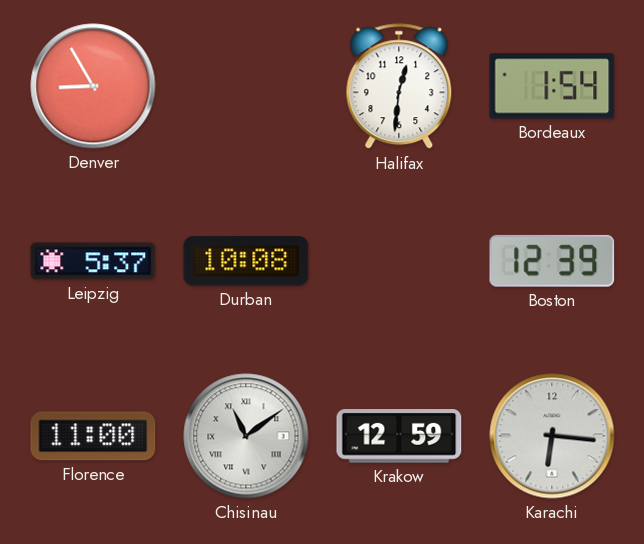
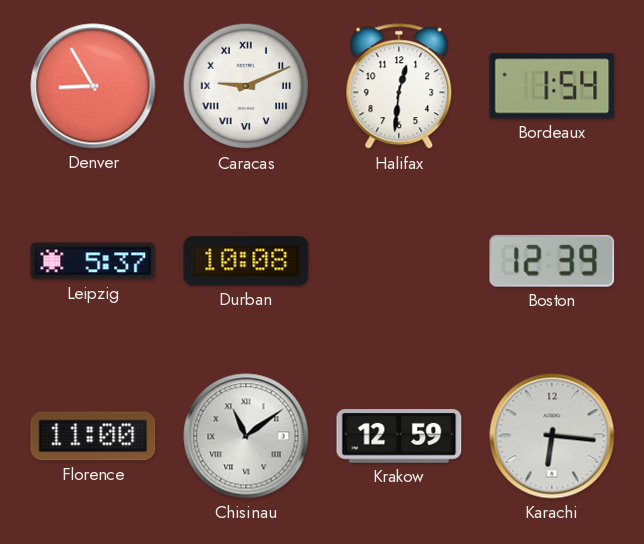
Caracas: none -> 9:11 (246, 86)
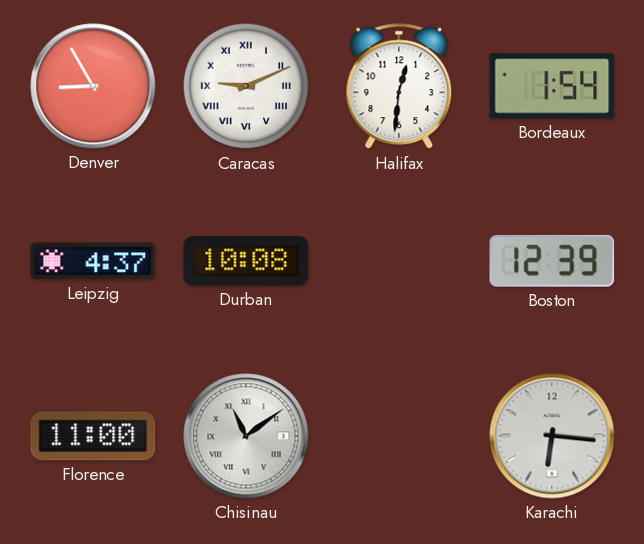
Leipzig: 5:37 -> 4:37 (93, 261)
Krakow: 12:59 -> none (399, 436)
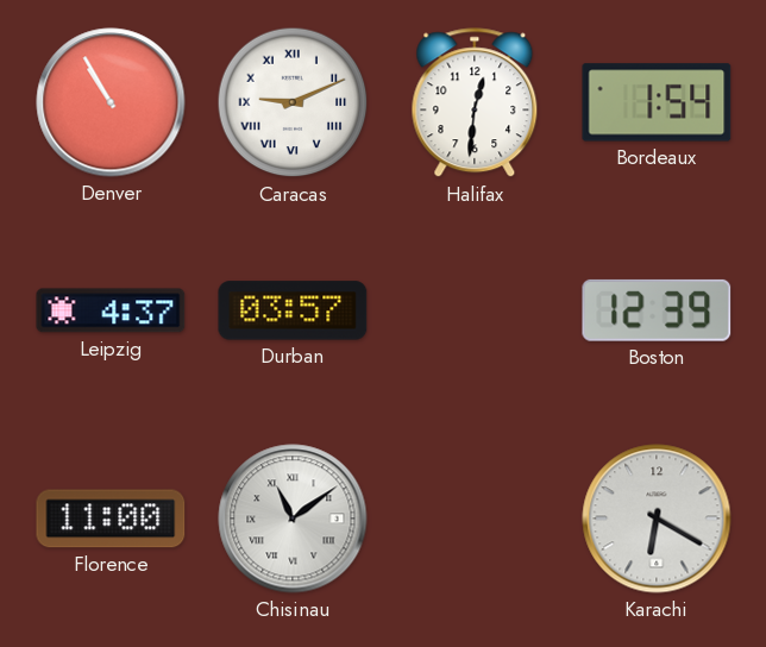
Denver: 8:55 -> 10:55 (111, 102)
Durban: 10:08 -> 03:57 (293, 310)
Karachi: 6:16 -> 6:20 (657, 519)
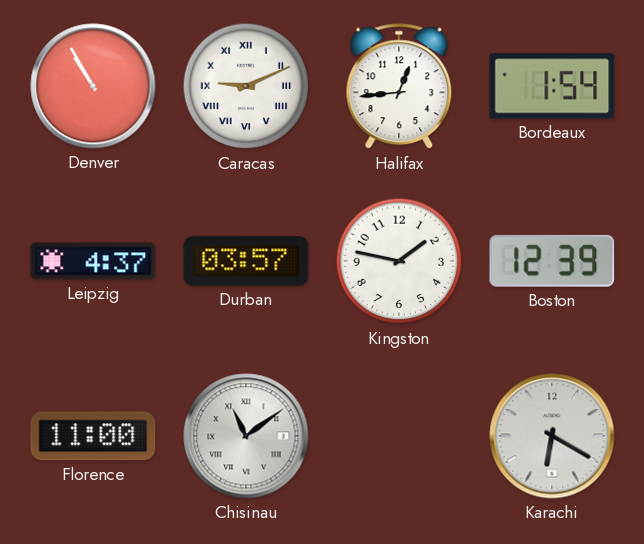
Halifax: 12:31 -> 12:44 (399, 87)
Kingston: none -> 1:47 (399, 261)
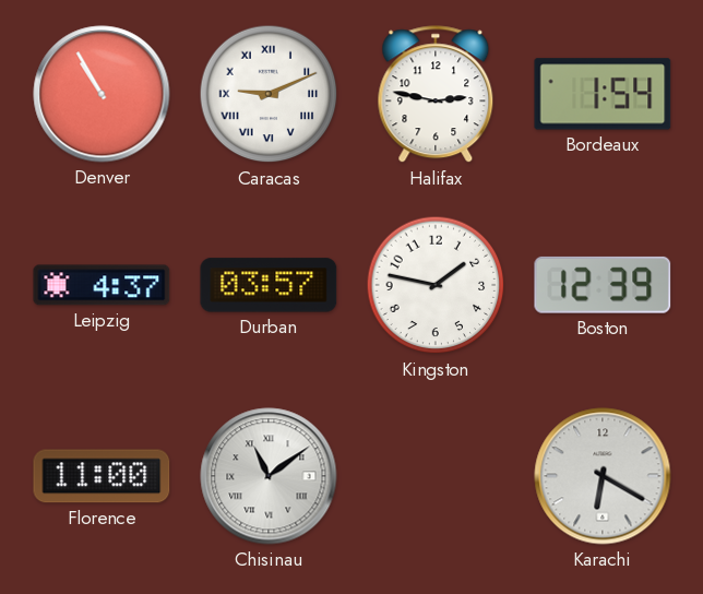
Halifax: 12:44 -> 2:47 (436, 95)
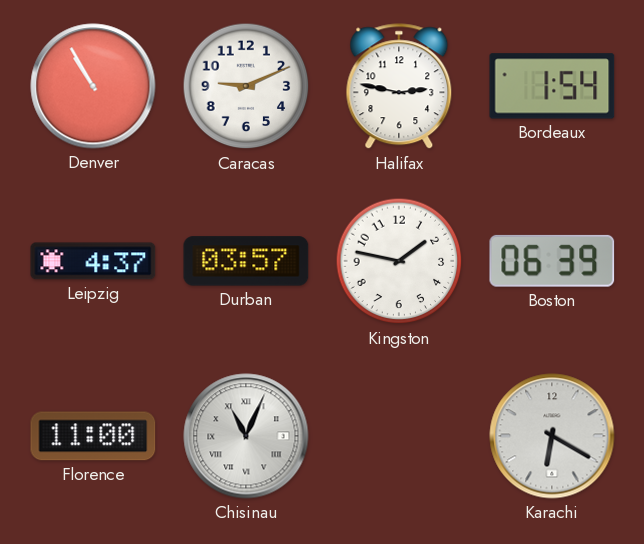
Caracas numerals: Roman -> Arabic (246, 86)
Boston: 12:39 -> 06:39 (552, 261)
Chisinau: 11:09 -> 11:04 (246, 436)
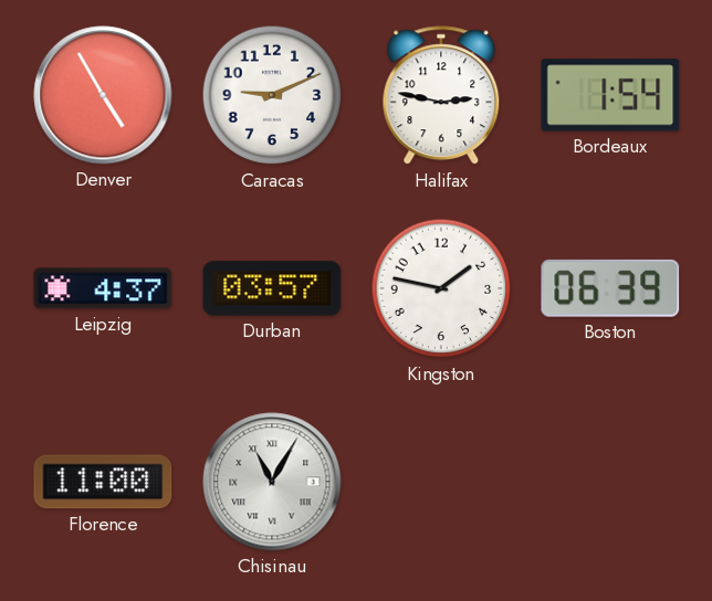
Denver: 10:55 -> 4:55 (103, 95)
Chisinau: 11:04 -> 11:05 (272, 482)
Karachi: 6:20 -> none (552, 436)
